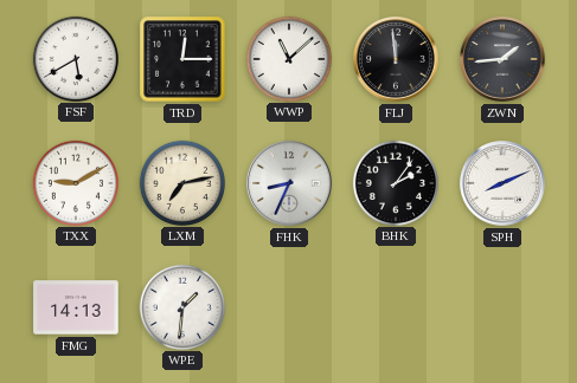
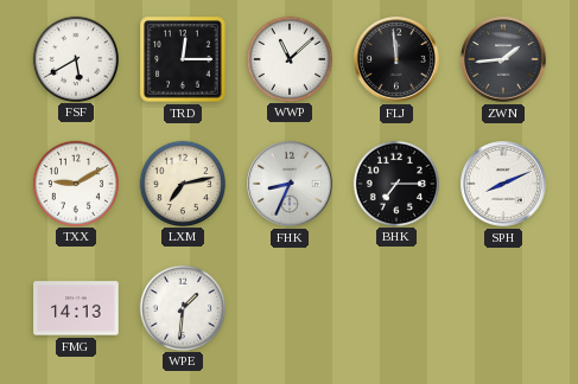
BHK: 2:06 -> 7:15 (395, 183)
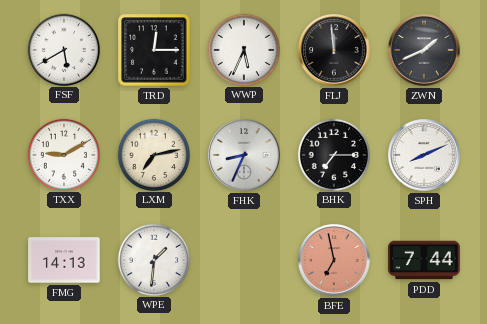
WWP: 11:08 -> 5:34 (243, 49)
ZWN: 1:44 -> 1:41 (424, 50)
BFE: none -> 6:58 (334, 260)
PDD: none -> 7:44 (424, 260)
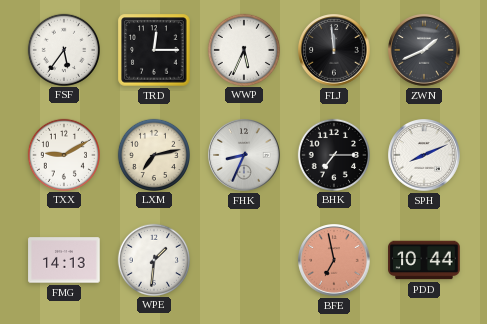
FSF: 5:40 -> 5:36 (63, 49)
PDD: 7:44 -> 10:44 (424, 260)
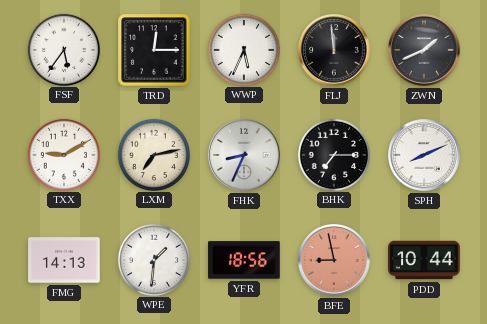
YFR: none -> 18:56 (244, 260)
BFE: 6:58 -> 8:58 (334, 260)
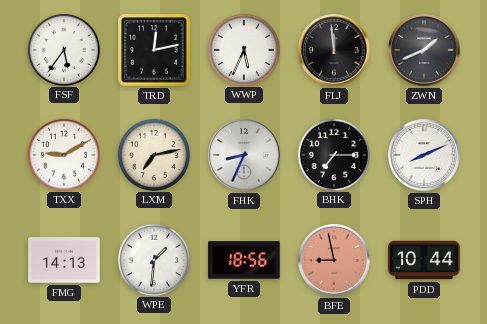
TRD: 12:15 -> 12:13 (154, 50)
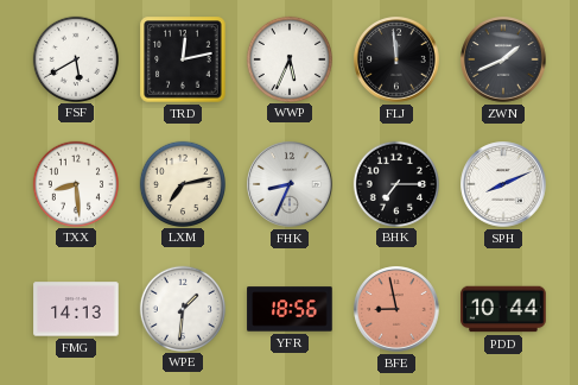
FSF: 5:36 -> 5:40 (75, 58)
TXX: 9:10 -> 8:29 (75, 183)
